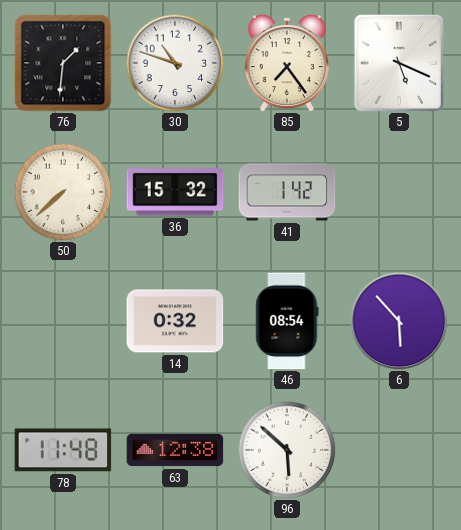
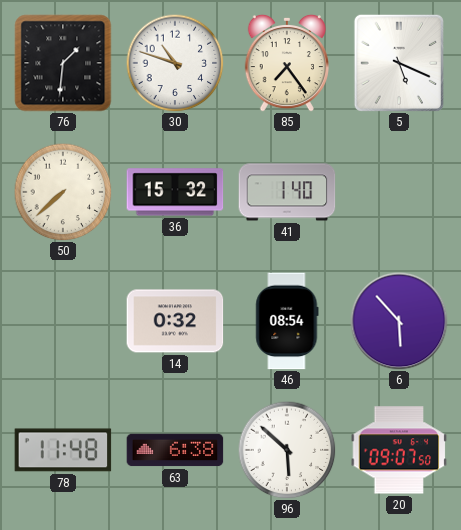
41: 1:42 -> 1:40 (287, 192)
63: 12:38 -> 6:38 (175, 450)
20: none -> 09:07 (399, 450)
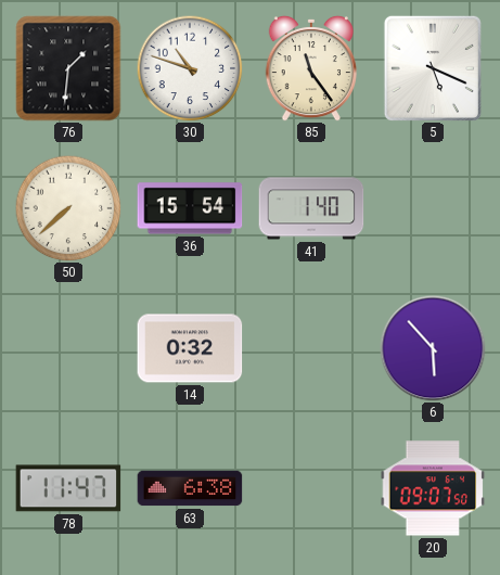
85: 7:24 -> 11:24 (311, 68)
36: 15:32 -> 15:54 (190, 208)
46: 08:54 -> none (287, 321)
78: 11:48 -> 11:47 (68, 488)
96: 5:52 -> none (287, 450)
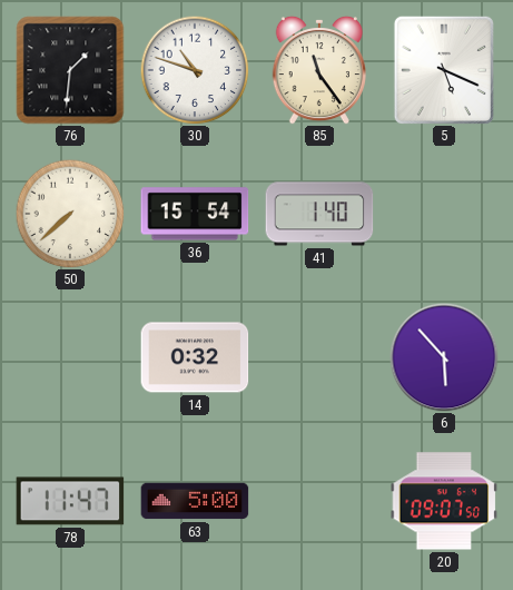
63: 6:38 -> 5:00 (195, 501)
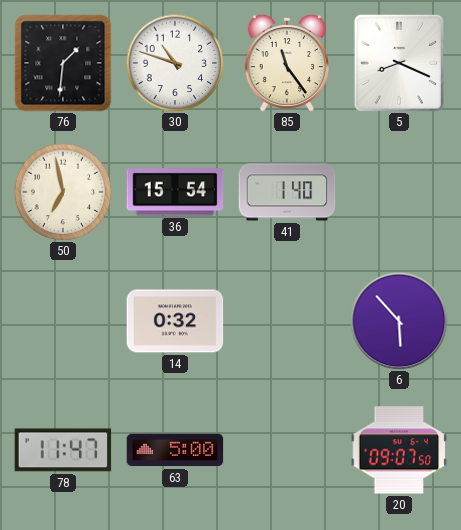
5: 5:19 -> 8:19 (399, 63)
50: 7:38 -> 6:58 (63, 192)
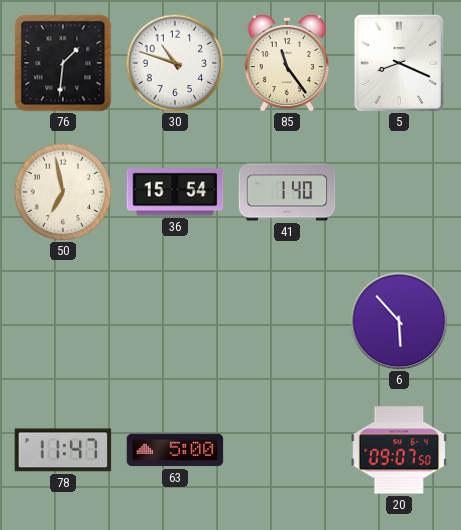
14: 0:32 -> none (175, 321)
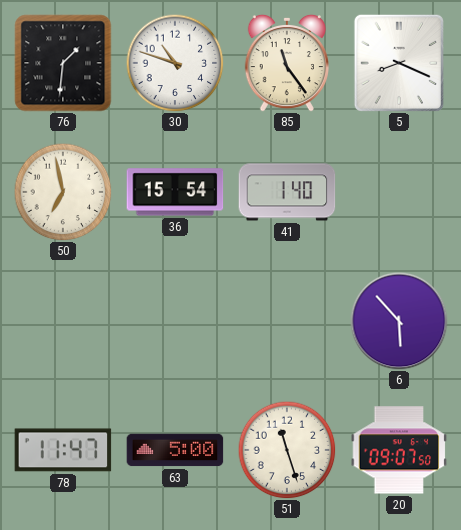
51: none -> 11:27 (287, 450)
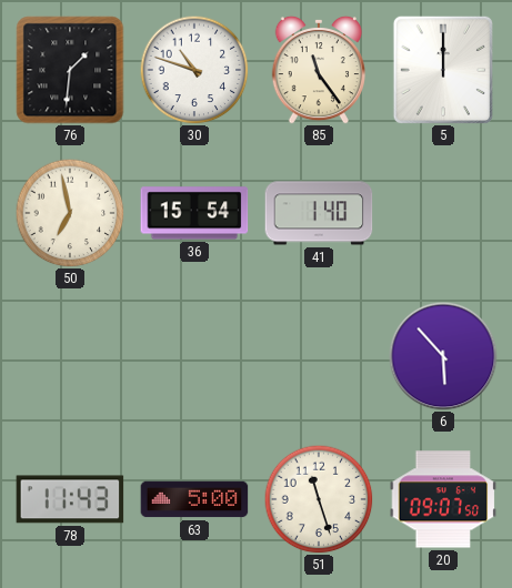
5: 8:19 -> 12:00 (443, 70)
78: 11:47 -> 11:43 (70, 499)
